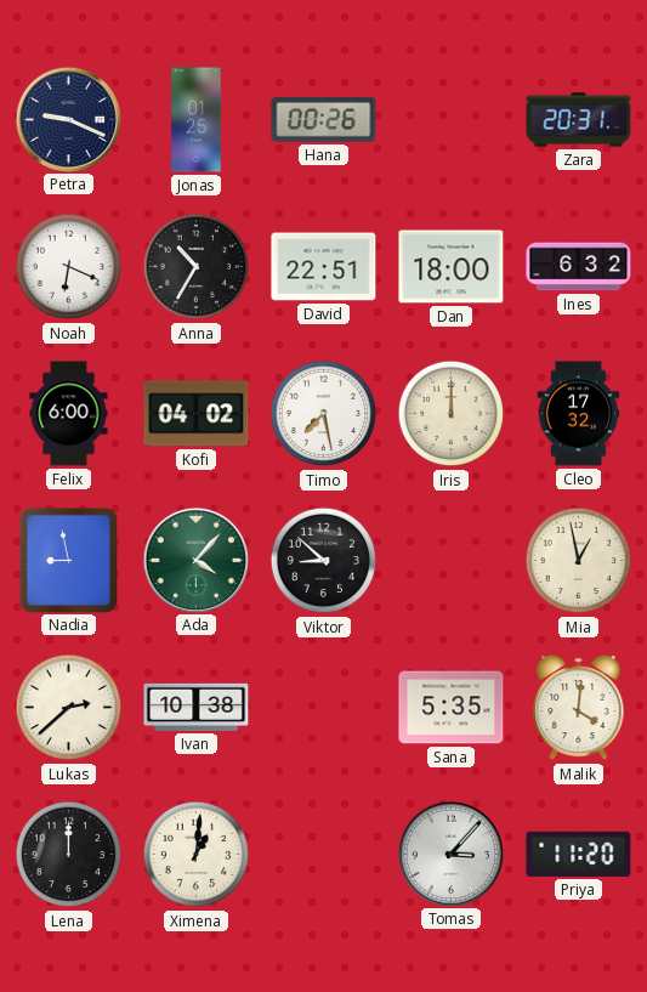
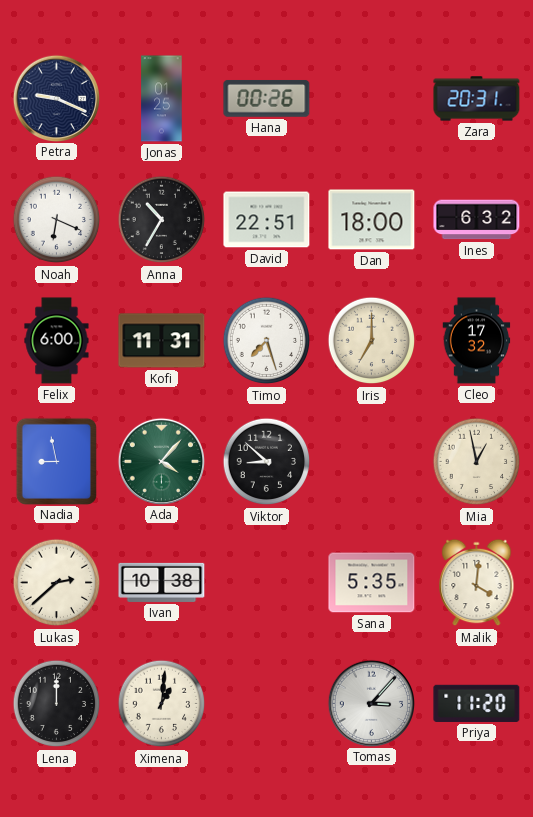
Kofi: 04:02 -> 11:31 (162, 341)
Timo: 7:28 -> 7:27 (267, 341)
Iris: 12:00 -> 7:00 (372, 341)
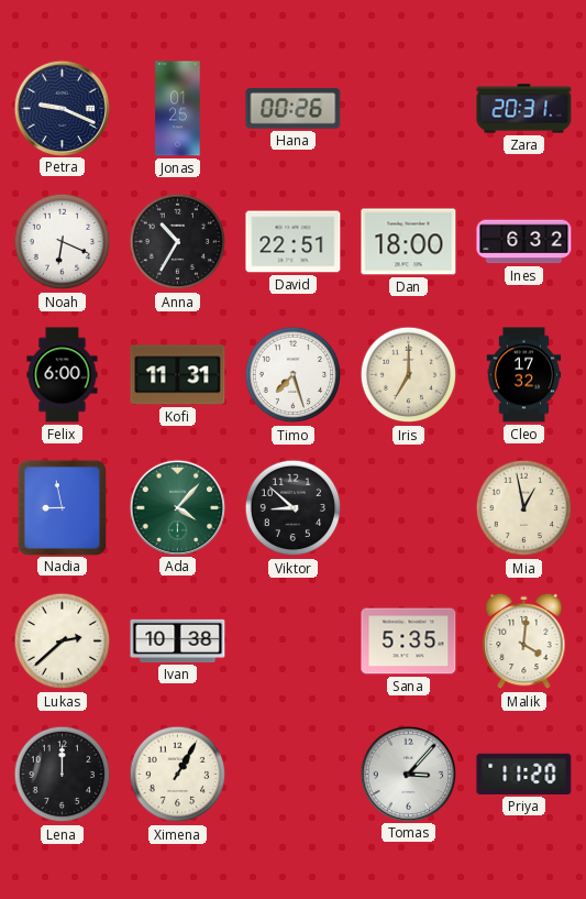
Ximena: 1:01 -> 1:05 (178, 775)
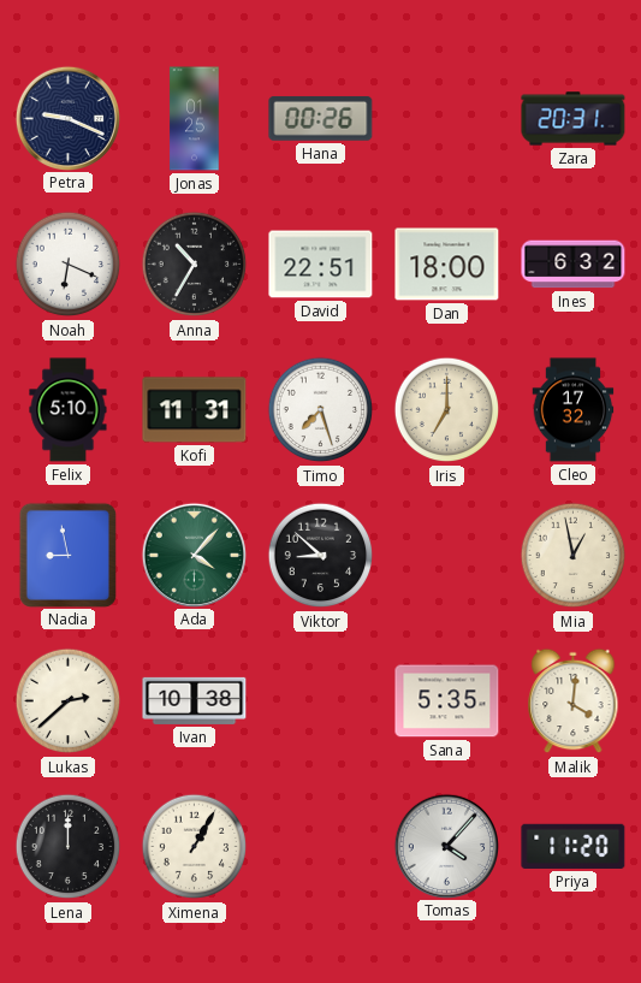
Felix: 6:00 -> 5:10 (69, 410)
Tomas: 3:07 -> 4:07 (446, 846)
